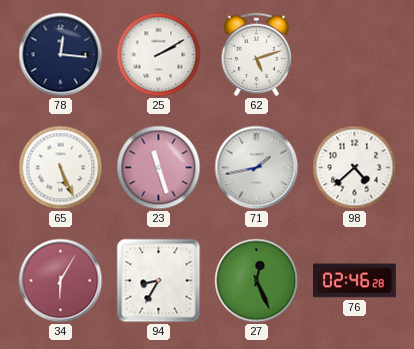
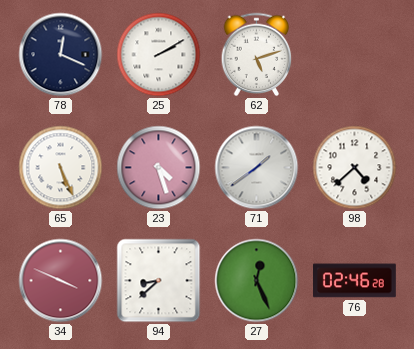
78: 12:16 -> 12:19 (61, 55)
23: 11:27 -> 4:27 (159, 168)
71: 1:43 -> 1:39 (257, 168)
34: 6:05 -> 3:49 (61, 281)
94: 8:35 -> 8:38 (159, 281)
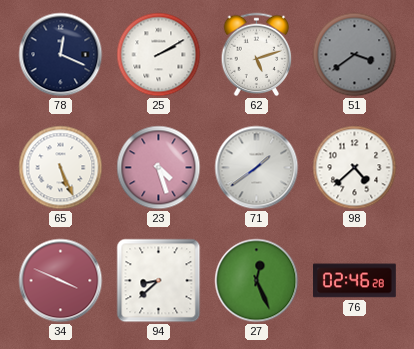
51: none -> 3:39 (355, 55)
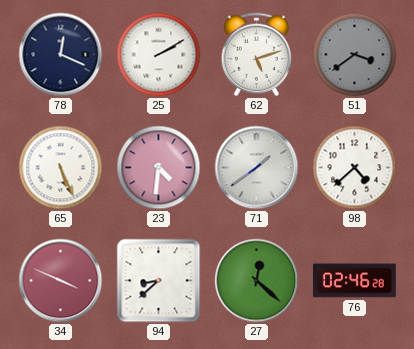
23: 4:27 -> 4:31 (159, 168)
27: 12:26 -> 12:22 (257, 281)
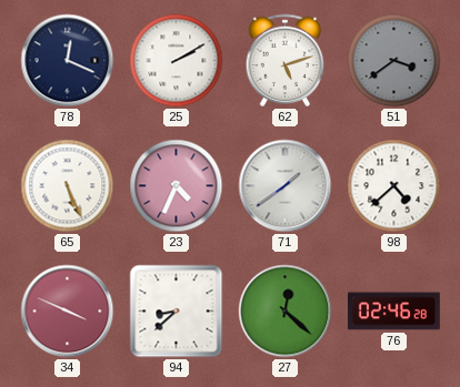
23: 4:31 -> 4:34 (177, 186)
